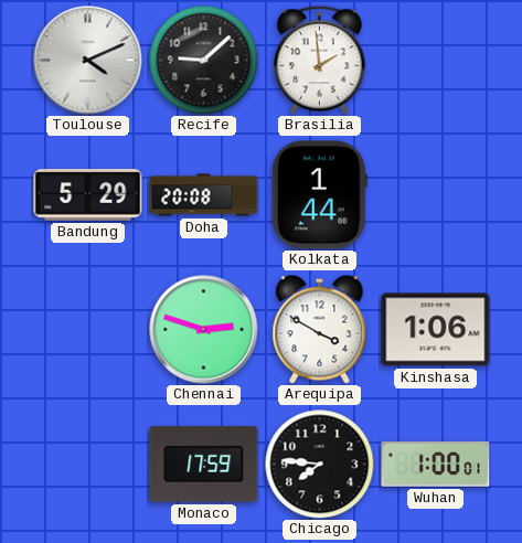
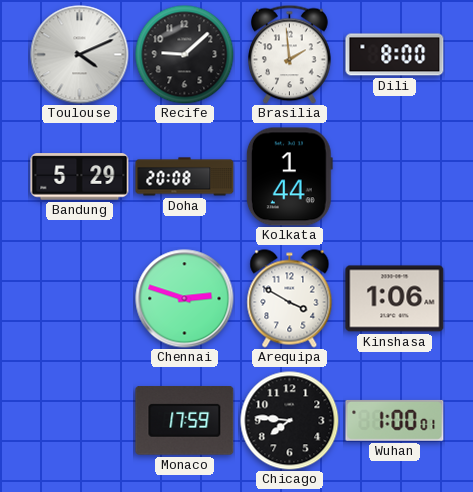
Dili: none -> 8:00 (395, 55)
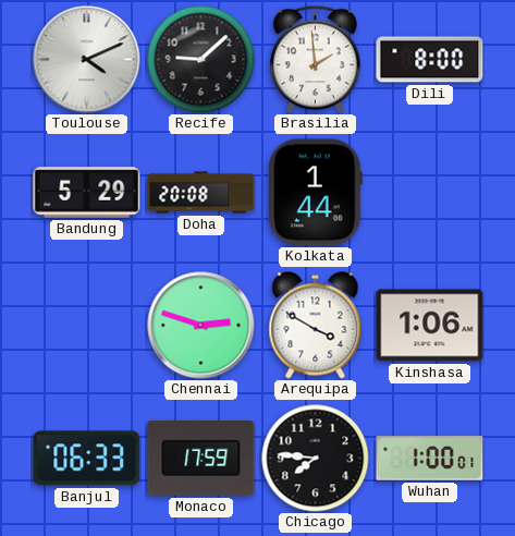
Banjul: none -> 06:33 (87, 459)
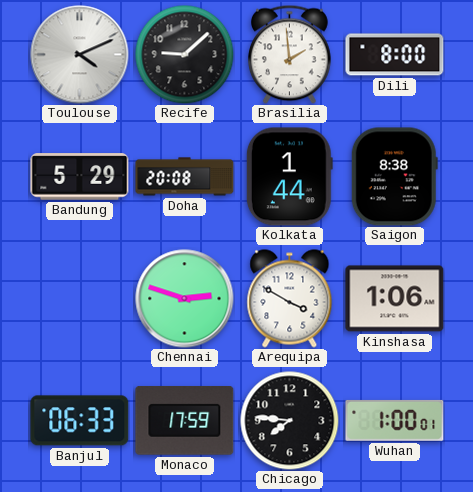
Saigon: none -> 8:38 (394, 177)
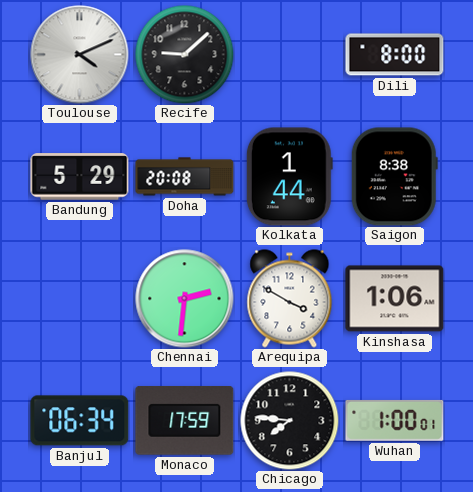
Brasilia: 1:59 -> none (290, 54)
Chennai: 2:48 -> 2:31 (185, 299)
Banjul: 06:33 -> 06:34 (80, 421)
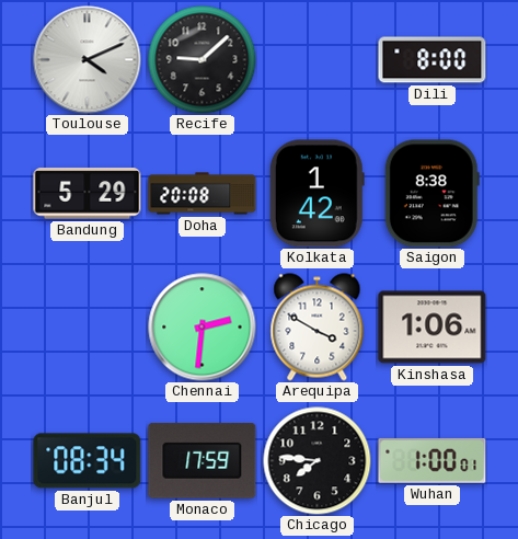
Kolkata: 1:44 -> 1:42 (316, 194)
Banjul: 06:34 -> 08:34 (88, 461)
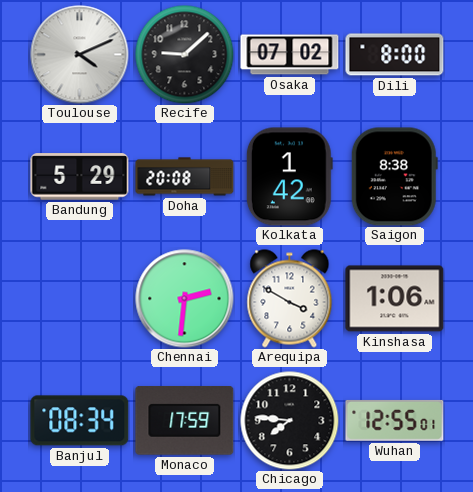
Osaka: none -> 07:02 (290, 55)
Wuhan: 1:00 -> 12:55 (395, 420)
